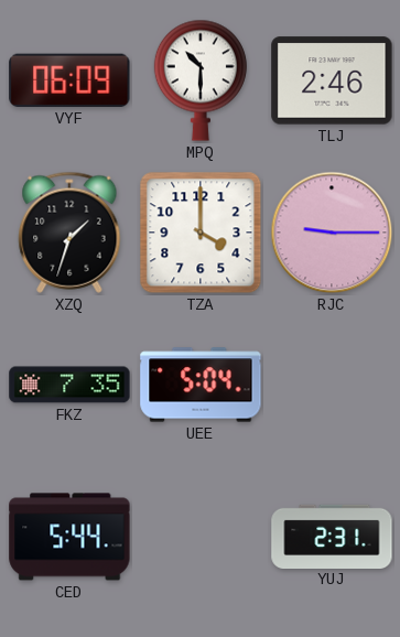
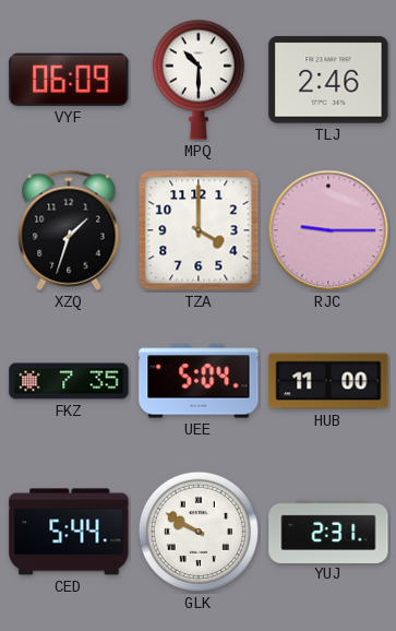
HUB: none -> 11:00 (328, 381)
GLK: none -> 9:50 (199, 532)
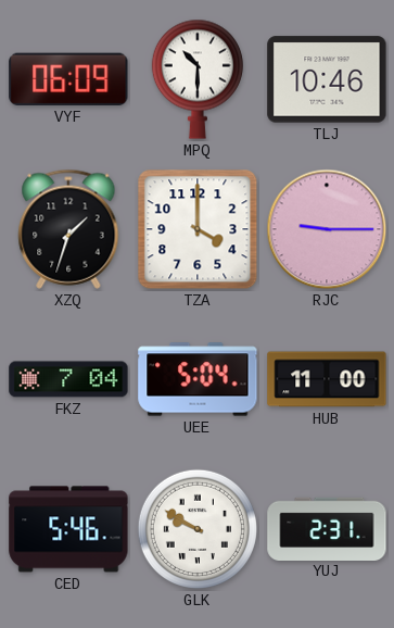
TLJ: 2:46 -> 10:46 (327, 79)
FKZ: 7:35 -> 7:04 (68, 379)
CED: 5:44 -> 5:46 (68, 529)
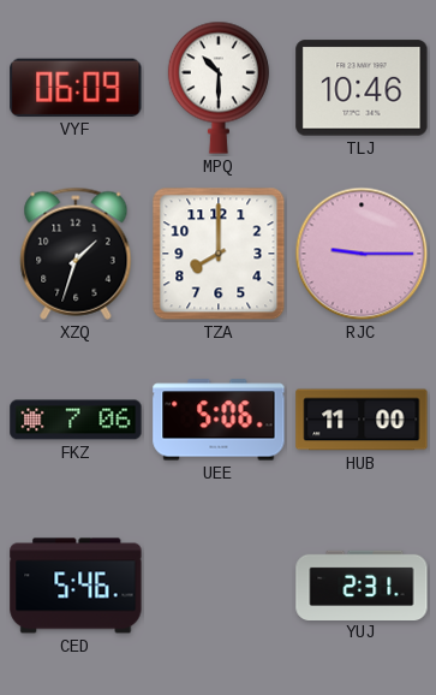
TZA: 4:00 -> 8:00 (219, 254)
FKZ: 7:04 -> 7:06 (76, 420)
UEE: 5:04 -> 5:06 (219, 420)
GLK: 9:50 -> none (198, 529)
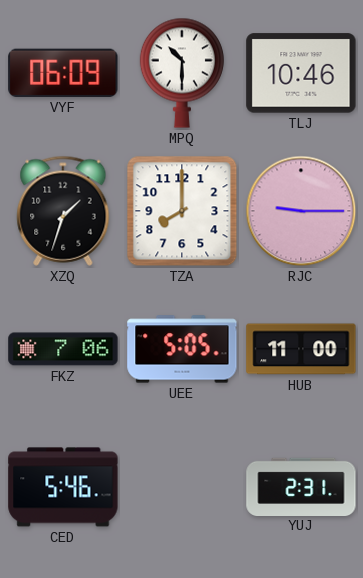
UEE: 5:06 -> 5:05 (182, 349)
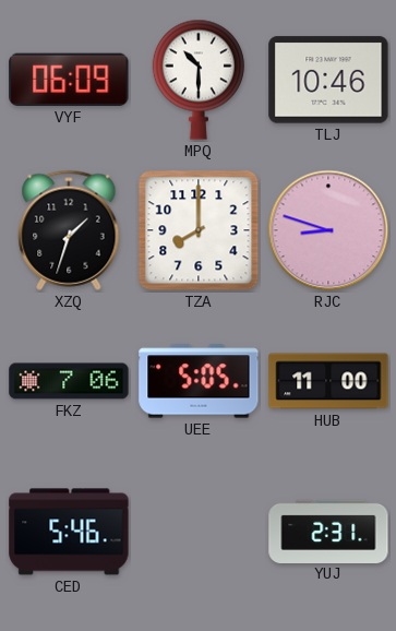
RJC: 9:15 -> 8:48 (328, 230)
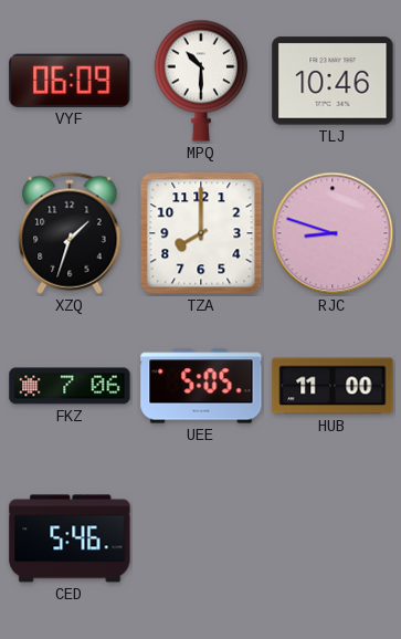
YUJ: 2:31 -> none (328, 531)
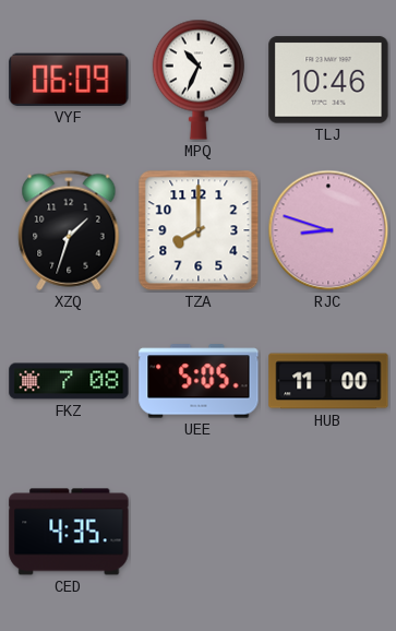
MPQ: 10:30 -> 10:34 (199, 80)
FKZ: 7:06 -> 7:08 (69, 381)
CED: 5:46 -> 4:35 (69, 532)
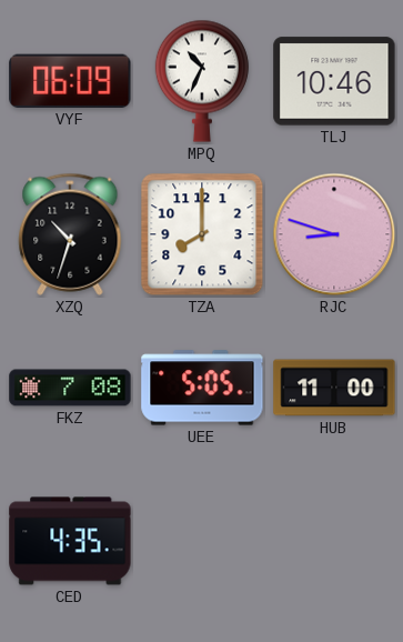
XZQ: 1:33 -> 10:33 (70, 234)
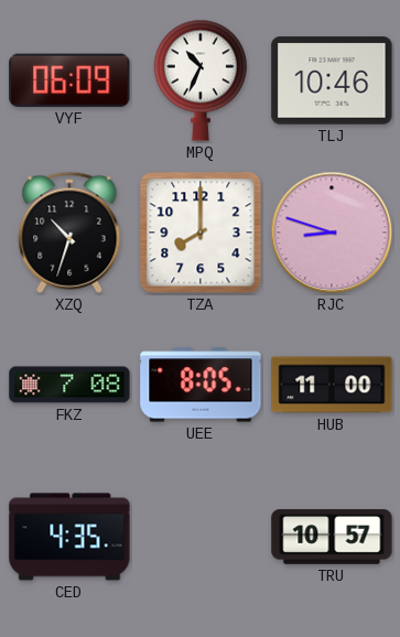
UEE: 5:05 -> 8:05 (201, 385)
TRU: none -> 10:57 (332, 537)
